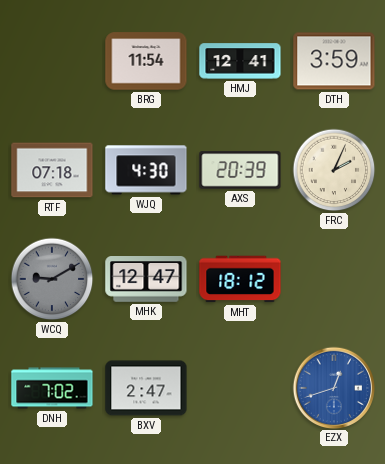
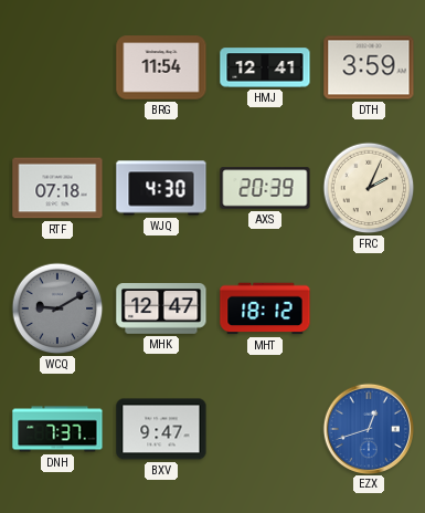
DNH: 7:02 -> 7:37 (57, 429)
BXV: 2:47 -> 9:47 (161, 429)
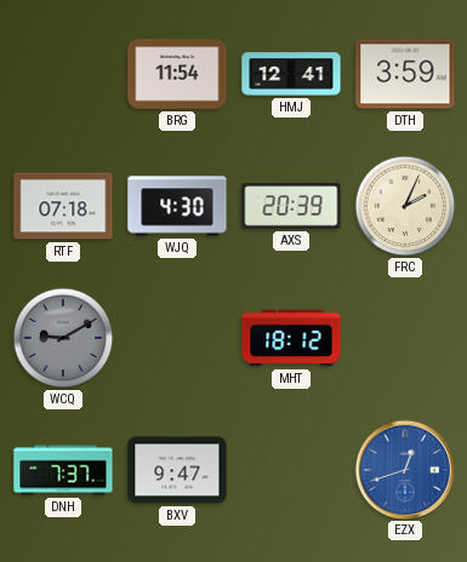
MHK: 12:47 -> none (161, 308)
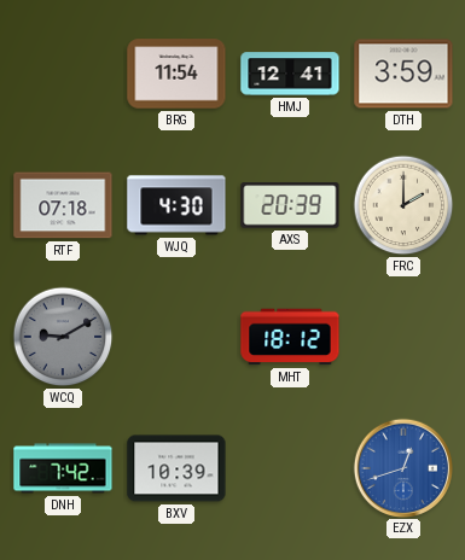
FRC: 2:04 -> 2:00 (403, 205)
DNH: 7:37 -> 7:42 (63, 468)
BXV: 9:47 -> 10:39 (176, 468)
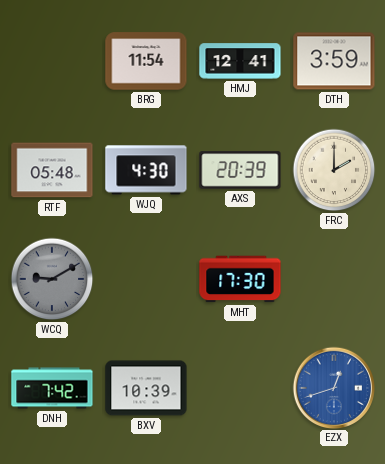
RTF: 07:18 -> 05:48 (52, 170)
MHT: 18:12 -> 17:30 (240, 279)
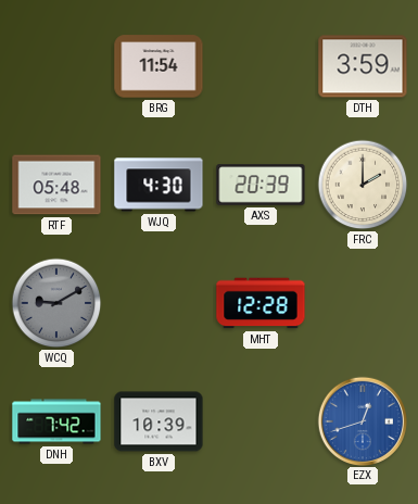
HMJ: 12:41 -> none (240, 61)
MHT: 17:30 -> 12:28 (261, 303)
